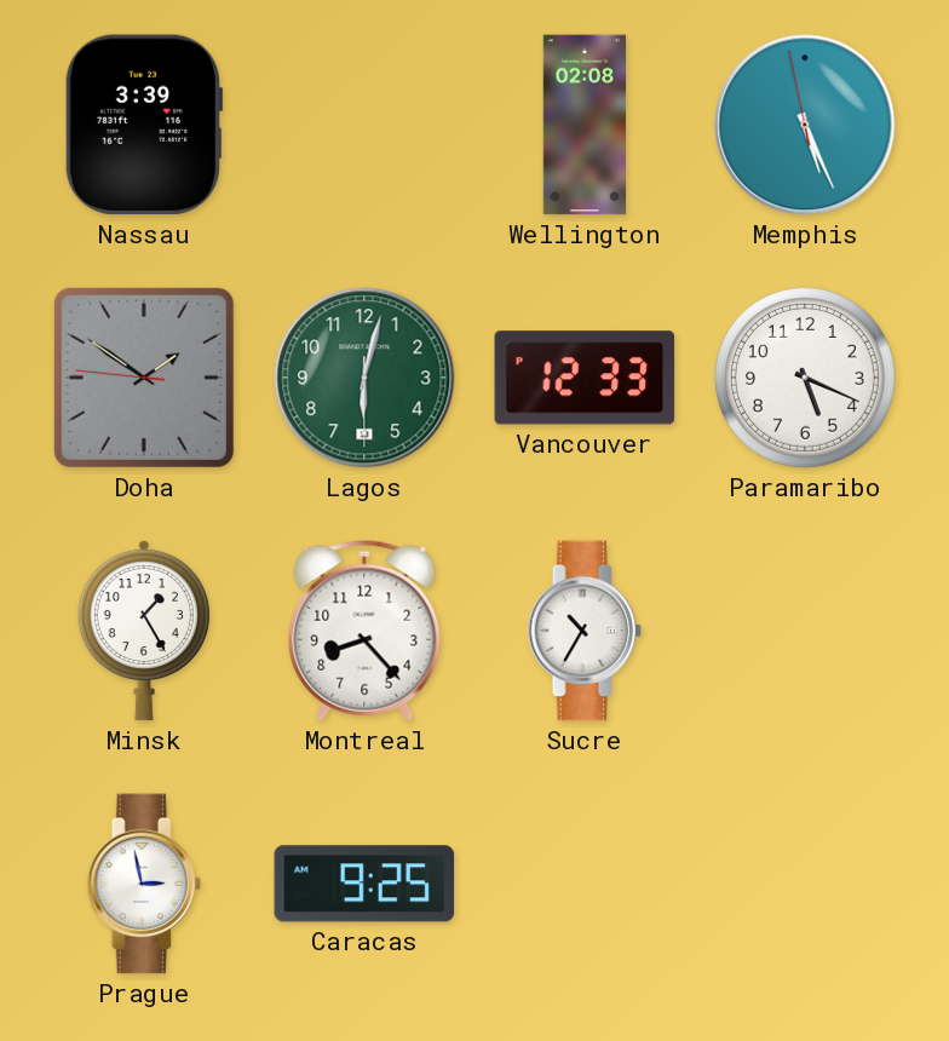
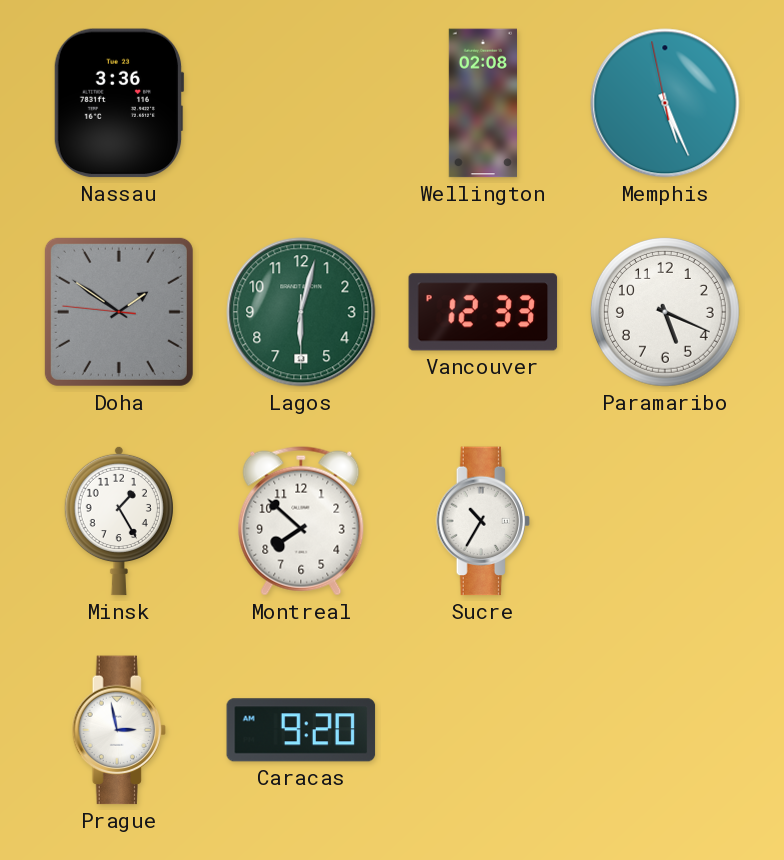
Nassau: 3:39 -> 3:36 (119, 103)
Montreal: 8:23 -> 7:52 (301, 521)
Caracas: 9:25 -> 9:20 (301, 730)
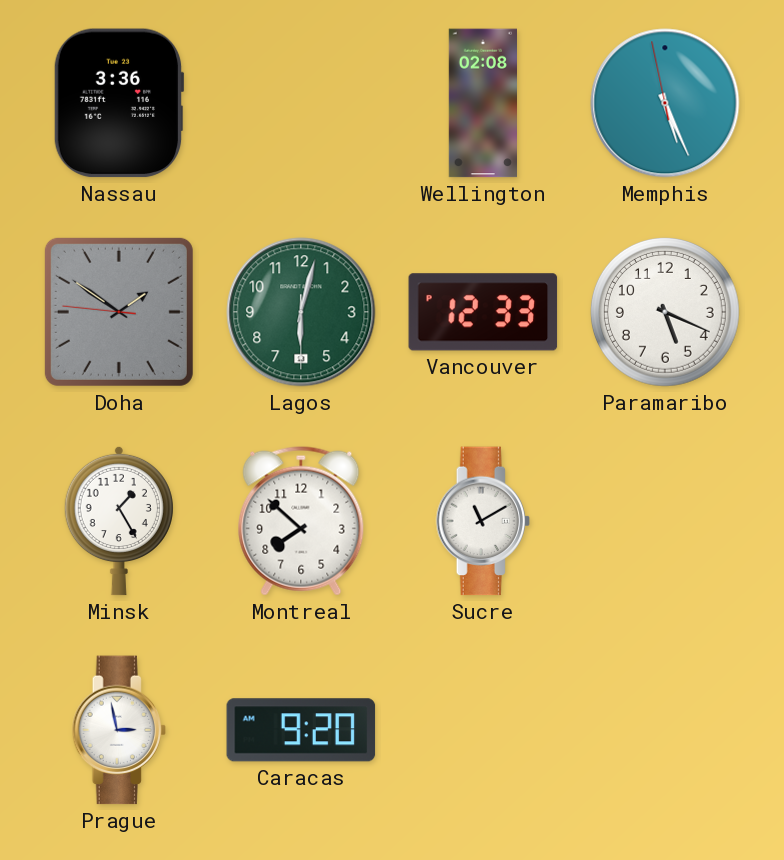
Sucre: 10:35 -> 11:10 (482, 521)
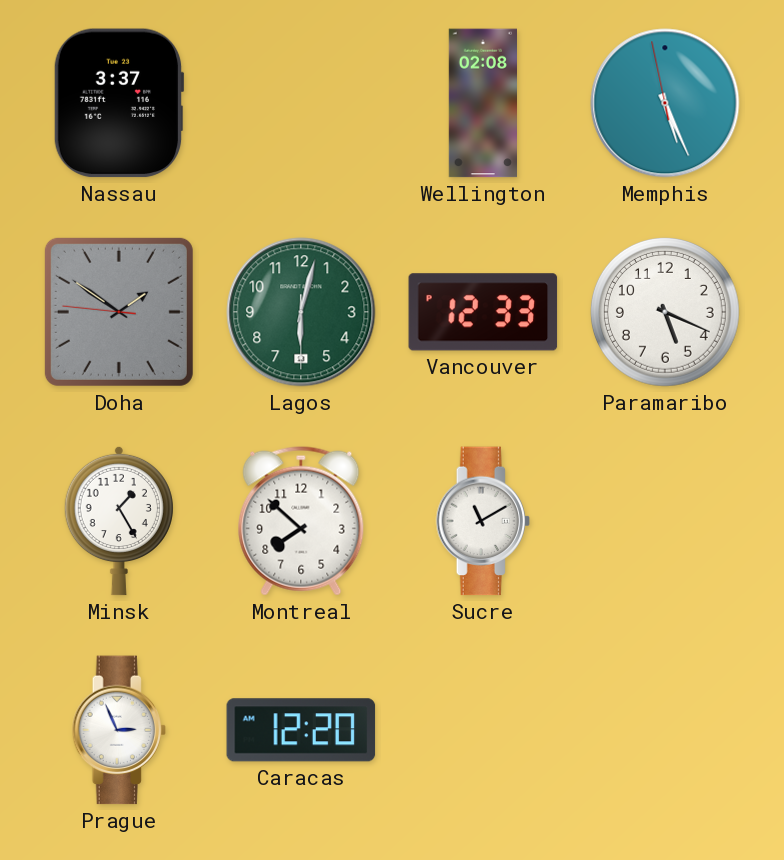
Nassau: 3:36 -> 3:37 (119, 103)
Prague: 2:58 -> 2:56 (118, 730)
Caracas: 9:20 -> 12:20 (301, 730)
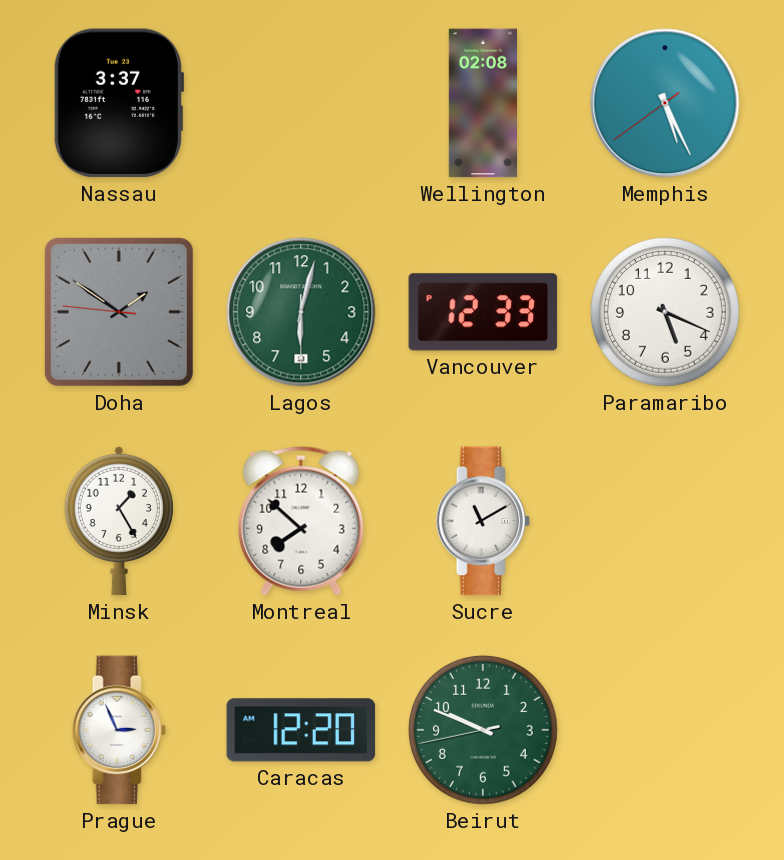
Memphis: 5:25:58 -> 5:25:39 (665, 103)
Beirut: none -> 9:48 (483, 730)
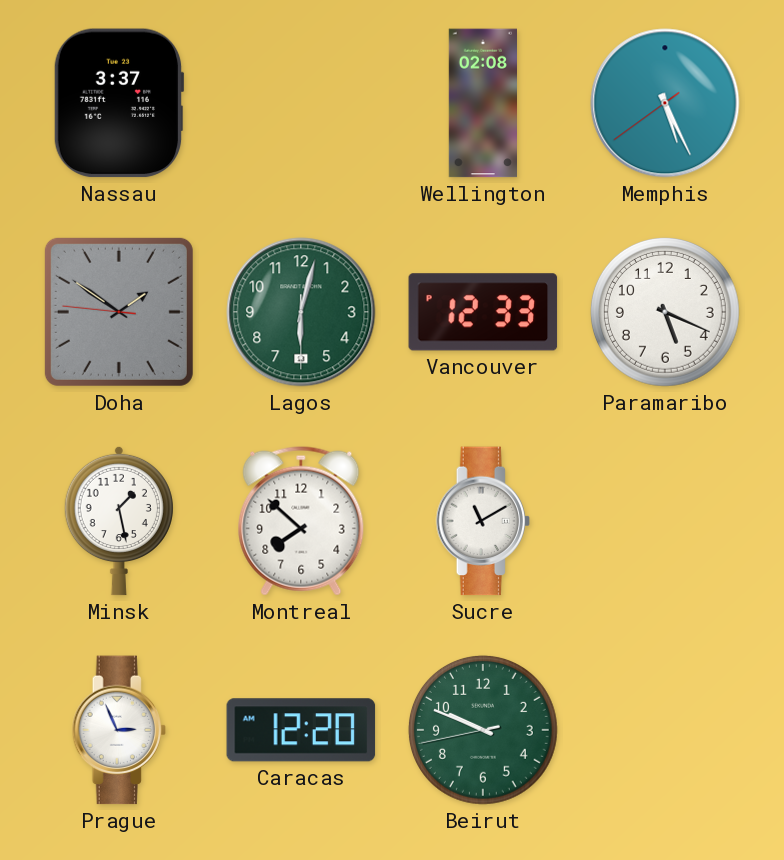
Minsk: 1:25 -> 1:28 (119, 521)
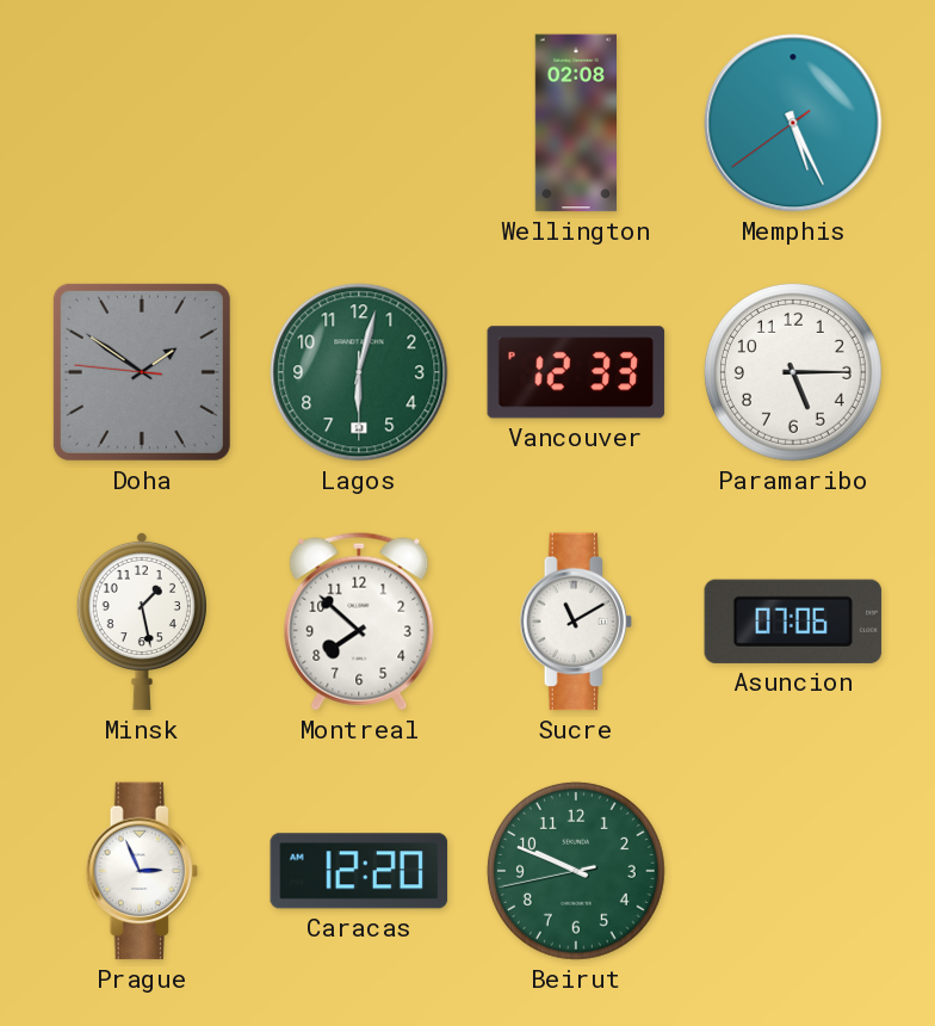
Nassau: 3:37 -> none (119, 103)
Paramaribo: 5:19 -> 5:15 (793, 372)
Asuncion: none -> 07:06 (793, 622)
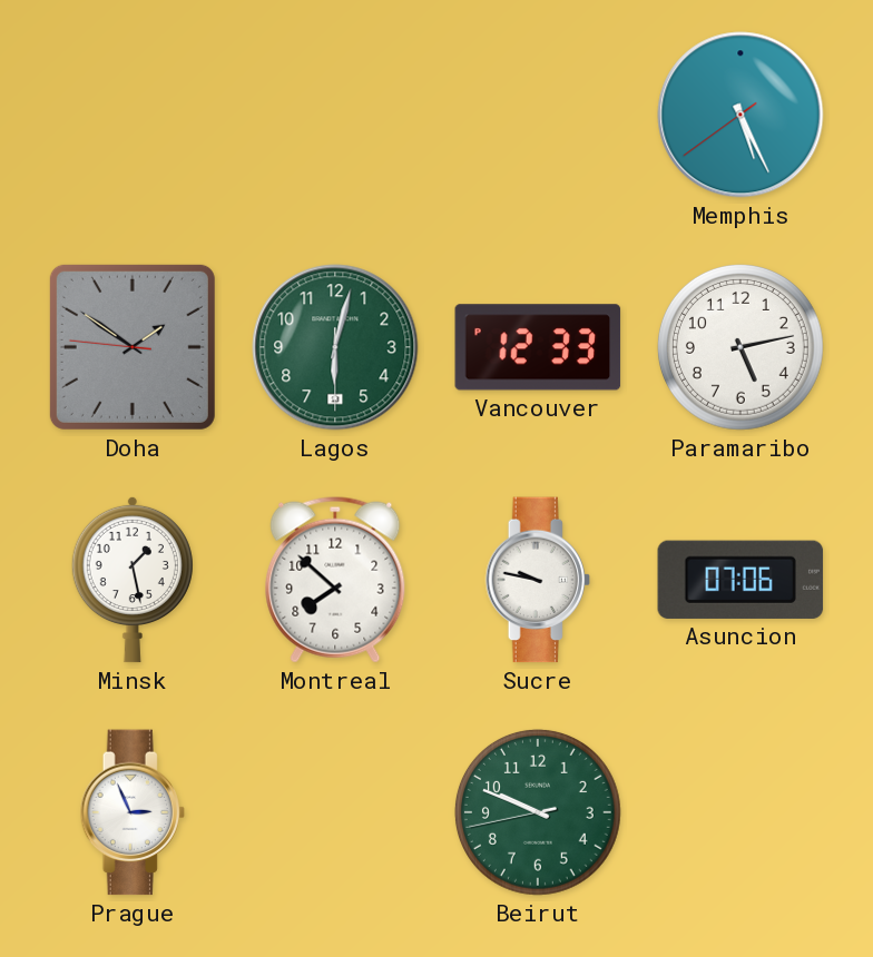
Wellington: 02:08 -> none (575, 123)
Paramaribo: 5:15 -> 5:13 (740, 347)
Sucre: 11:10 -> 9:47 (537, 580)
Caracas: 12:20 -> none (359, 871)
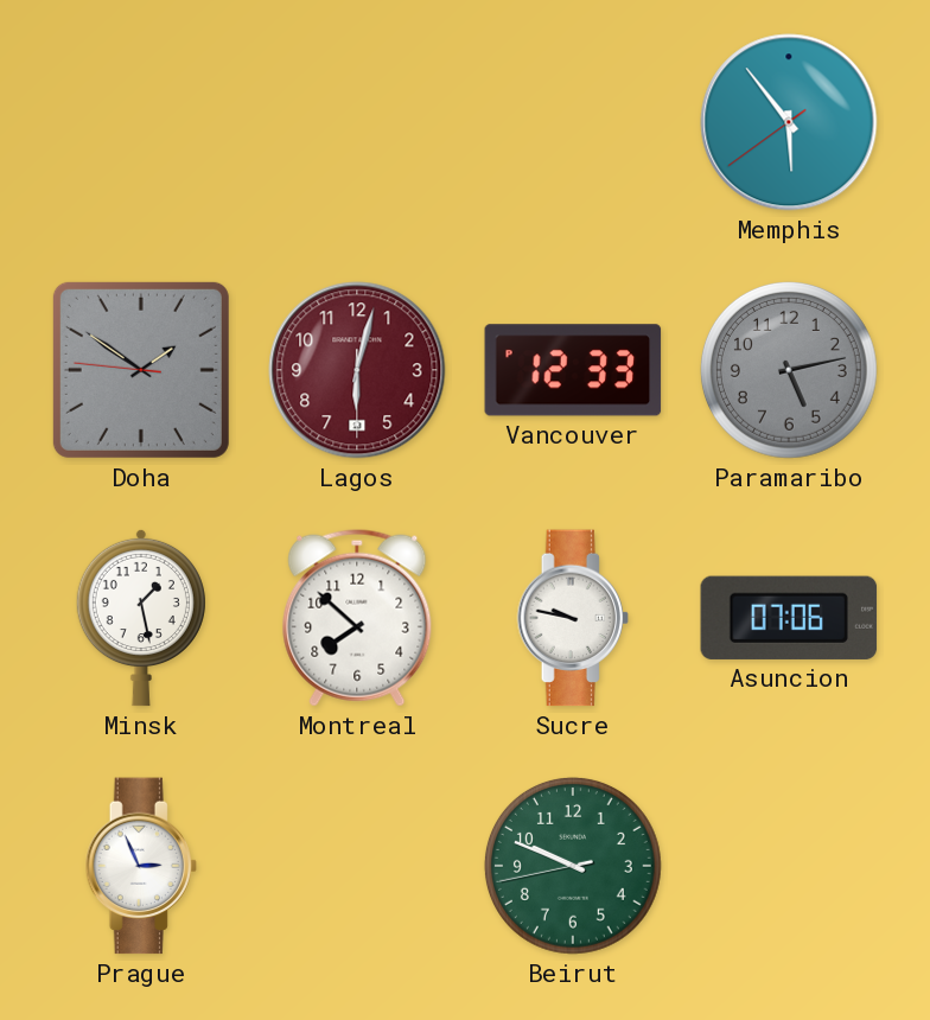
Memphis: 5:25 -> 5:53 (789, 122)
Lagos dial: green -> burgundy (357, 370)
Paramaribo dial: white -> grey (789, 370)
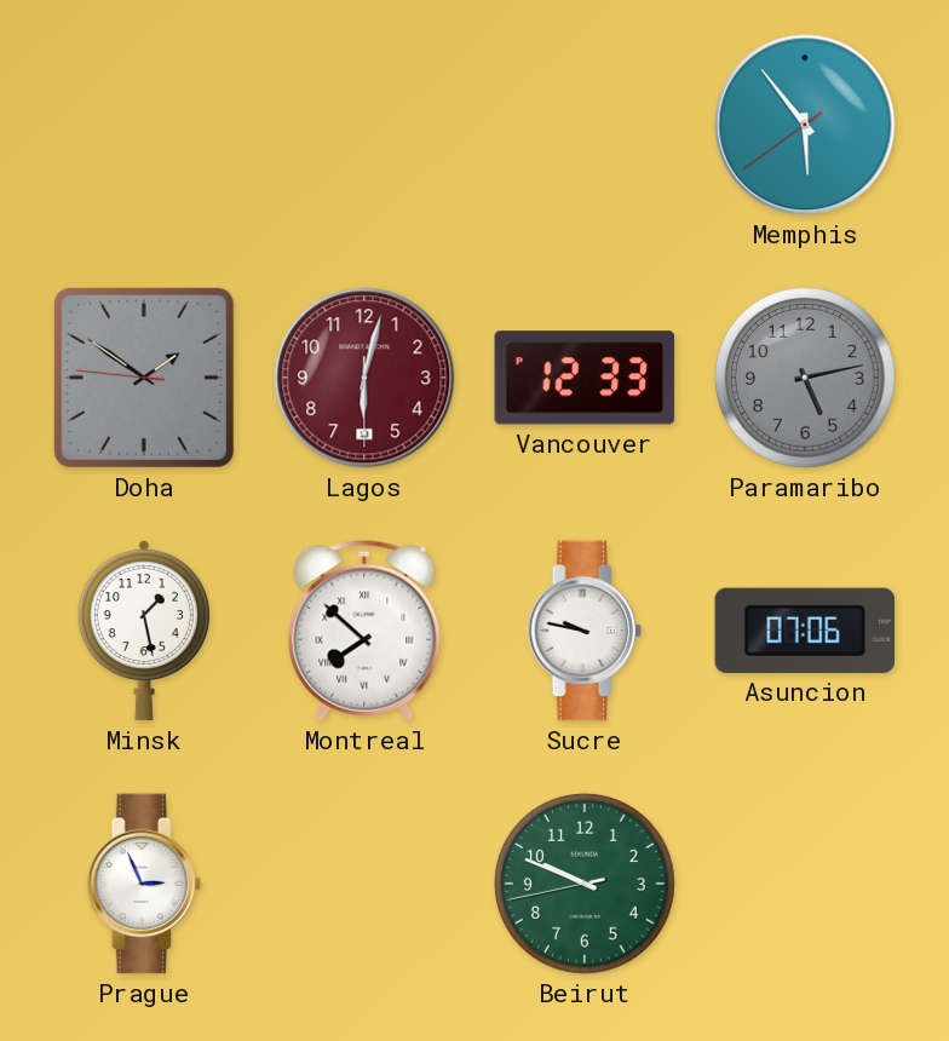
Montreal numerals: Arabic -> Roman (364, 631)
